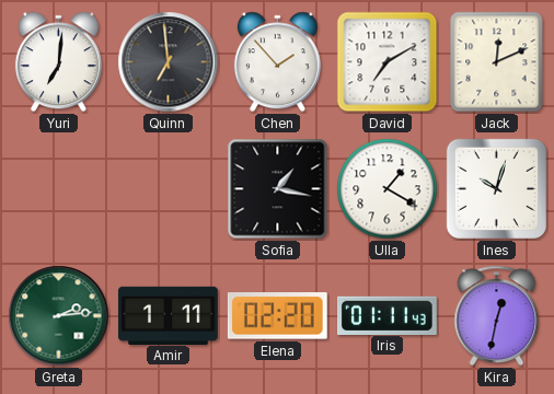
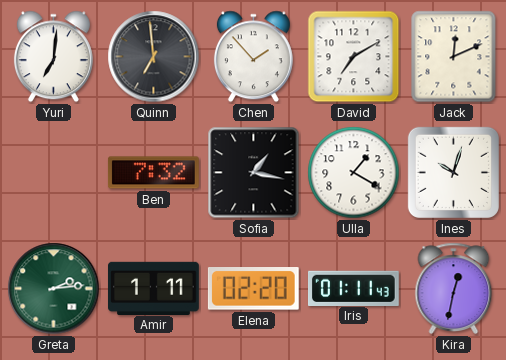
Ben: none -> 7:32 (153, 173)
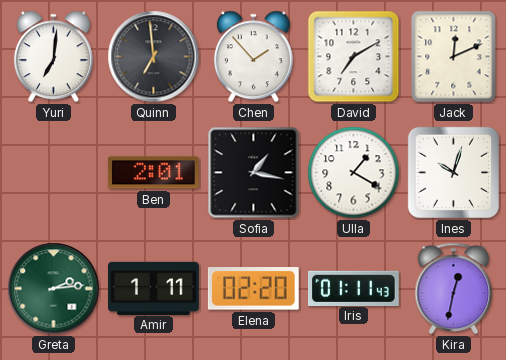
Ben: 7:32 -> 2:01 (153, 173)
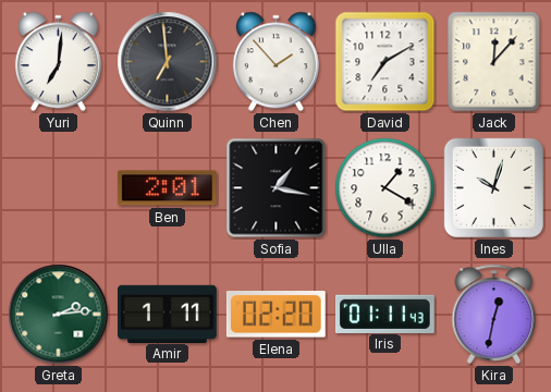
Jack: 12:11 -> 12:07 (494, 62)
